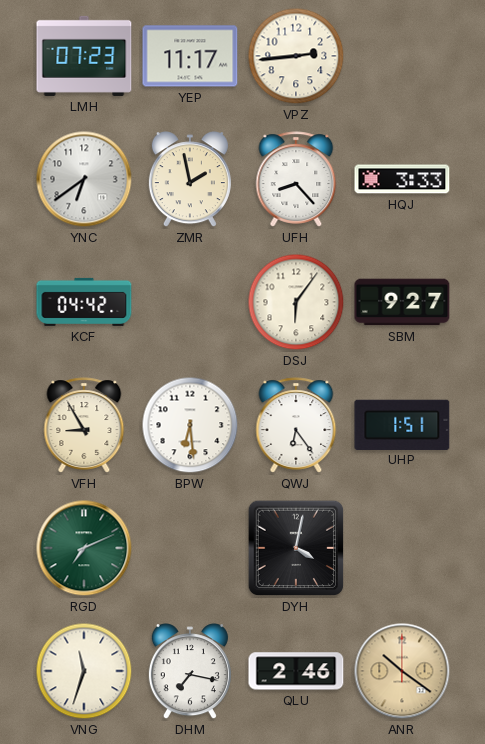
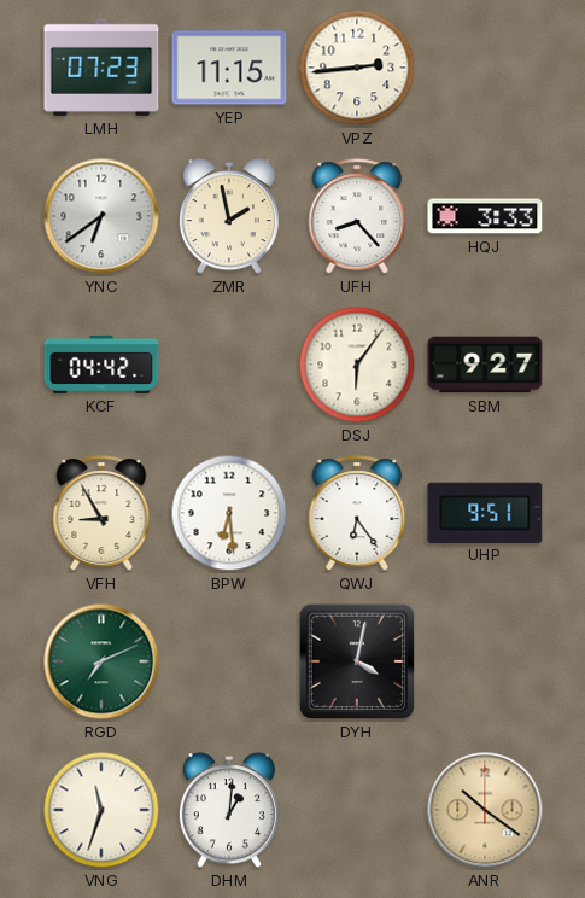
YEP: 11:17 -> 11:15 (229, 68)
UHP: 1:51 -> 9:51 (485, 512)
DHM: 7:17 -> 1:01 (229, 811)
QLU: 2:46 -> none (296, 671)
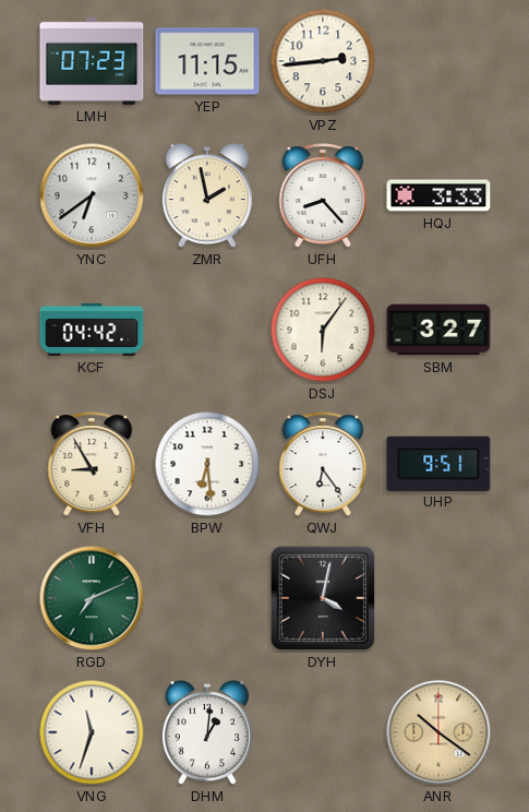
SBM: 9:27 -> 3:27 (438, 330)
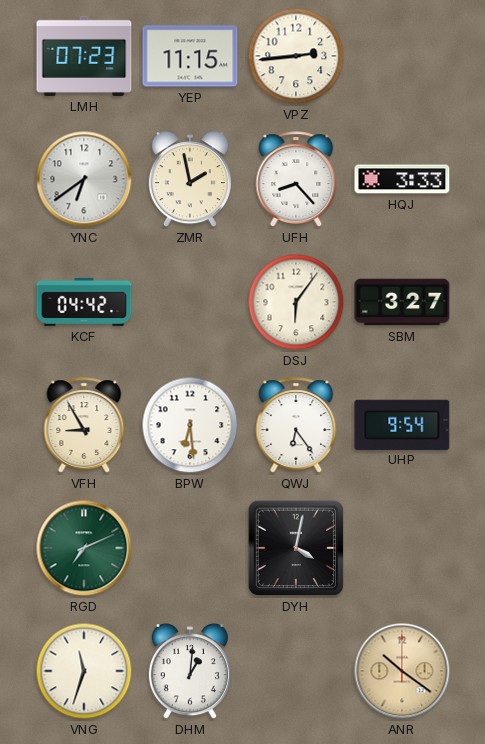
UHP: 9:51 -> 9:54 (402, 424)
